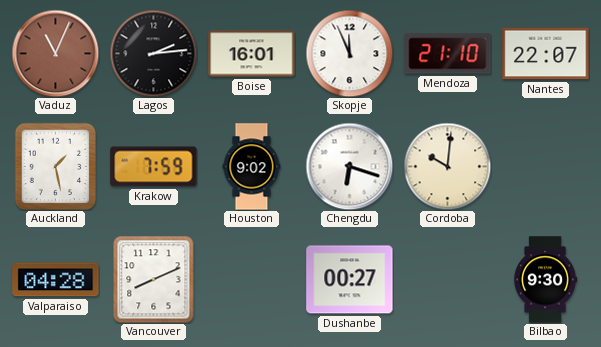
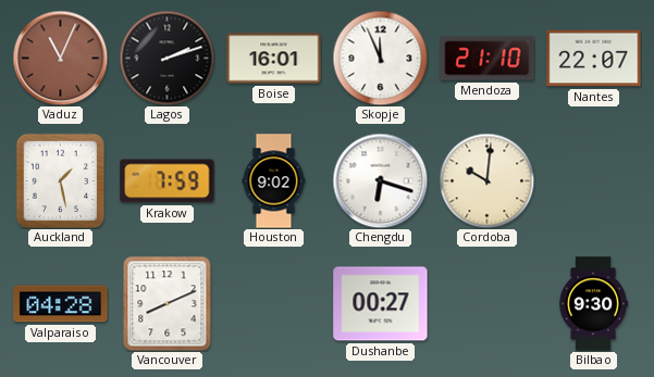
Lagos: 2:14 -> 2:12 (166, 58)
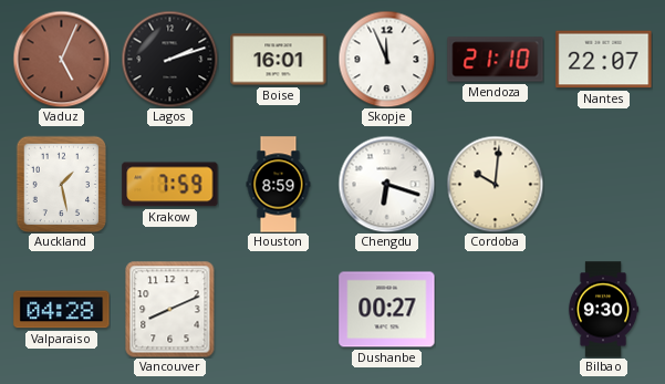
Vaduz: 11:04 -> 5:04 (61, 59)
Houston: 9:02 -> 8:59 (279, 185)
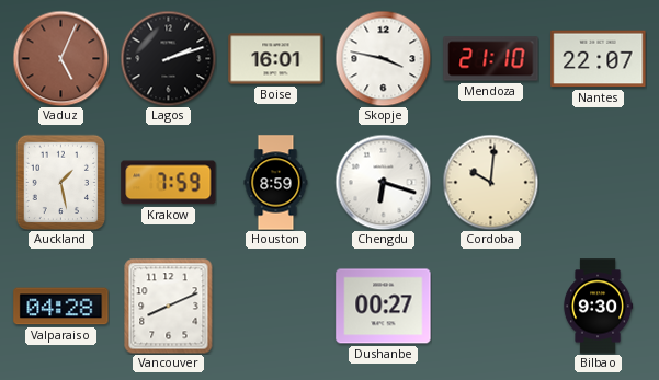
Skopje: 11:56 -> 3:47 (383, 58)
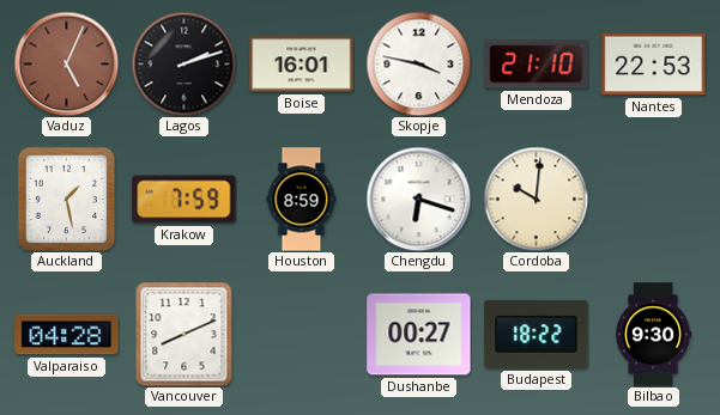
Nantes: 22:07 -> 22:53 (654, 65)
Budapest: none -> 18:22 (537, 334)
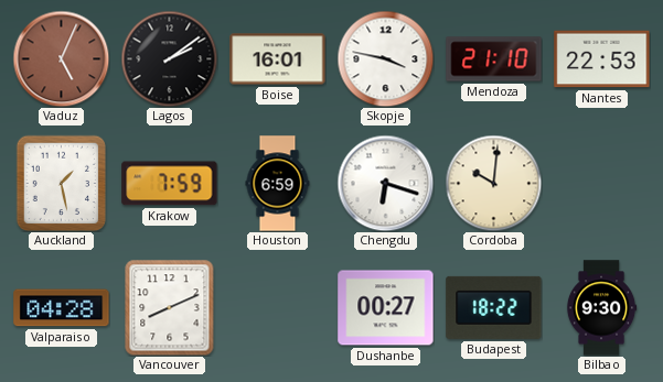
Lagos: 2:12 -> 2:09 (169, 58)
Houston: 8:59 -> 6:59 (278, 184)
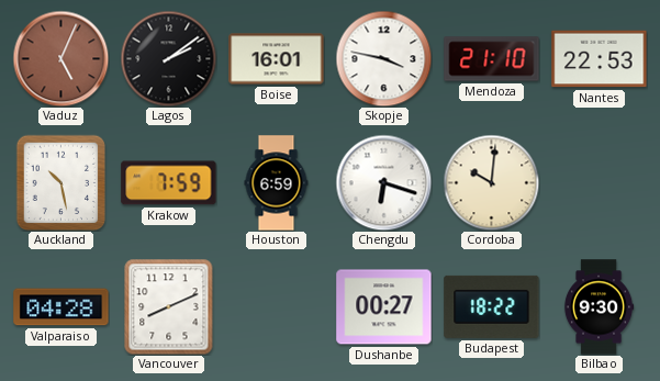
Auckland: 1:28 -> 10:28 (61, 182)
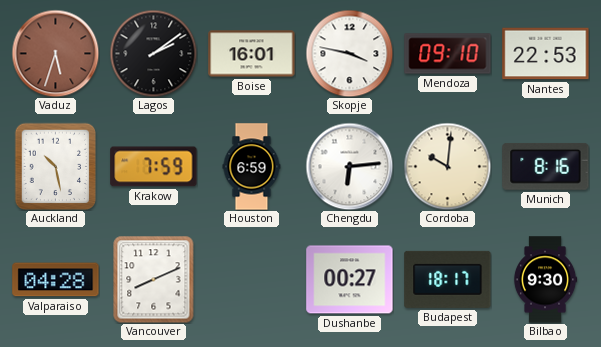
Vaduz: 5:04 -> 5:33 (55, 53)
Mendoza: 21:10 -> 09:10 (448, 54)
Chengdu: 6:18 -> 6:14 (349, 166)
Munich: none -> 8:16 (546, 166)
Budapest: 18:22 -> 18:17 (448, 279)
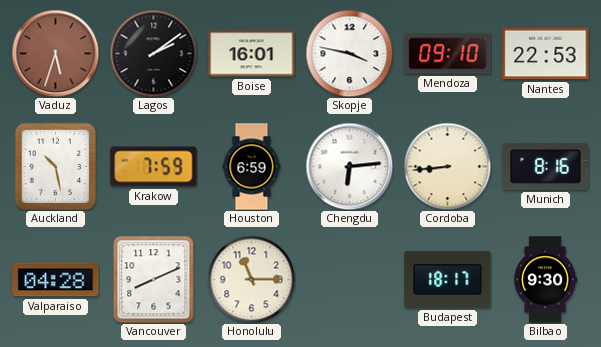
Cordoba: 10:01 -> 8:44 (447, 166)
Honolulu: none -> 11:15 (251, 279)
Dushanbe: 00:27 -> none (350, 280)
